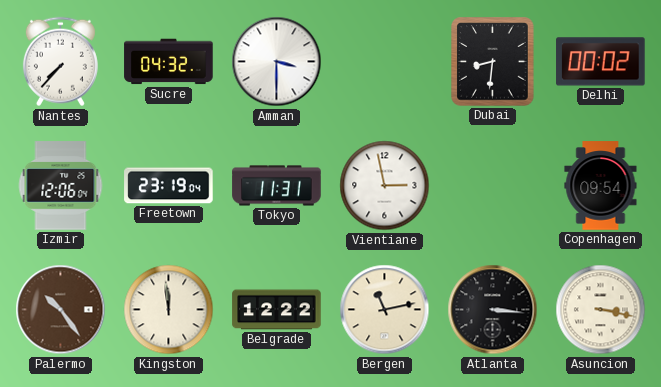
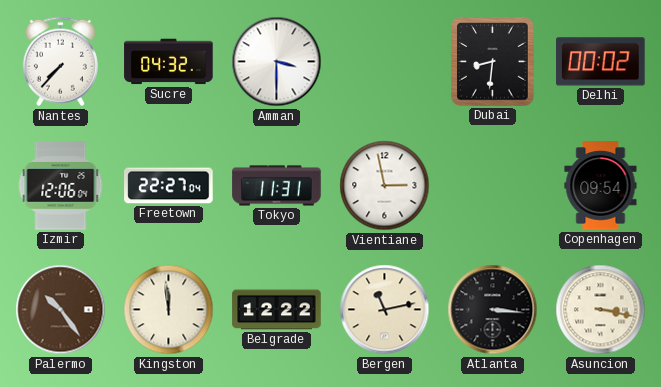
Freetown: 23:19 -> 22:27 (169, 186)
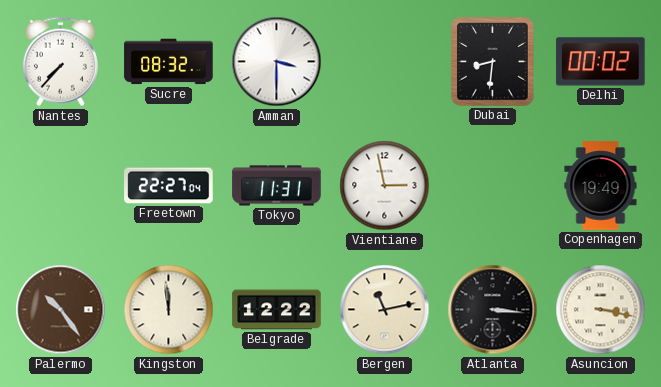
Sucre: 04:32 -> 08:32 (169, 62)
Izmir: 12:06 -> none (61, 186)
Copenhagen: 09:54 -> 19:49 (601, 186)
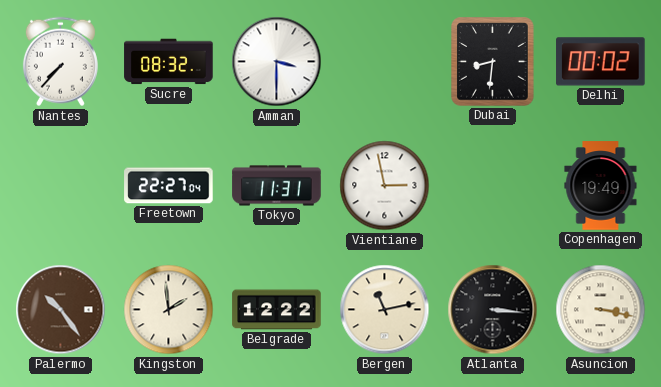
Kingston: 11:59 -> 1:59 (169, 310)
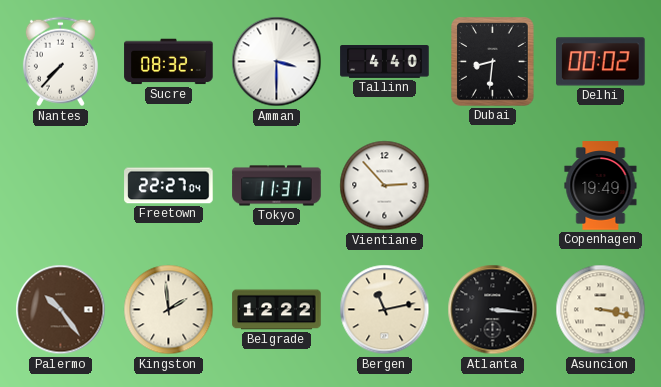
Tallinn: none -> 4:40 (385, 62)
Vientiane: 2:58 -> 2:53 (385, 186)
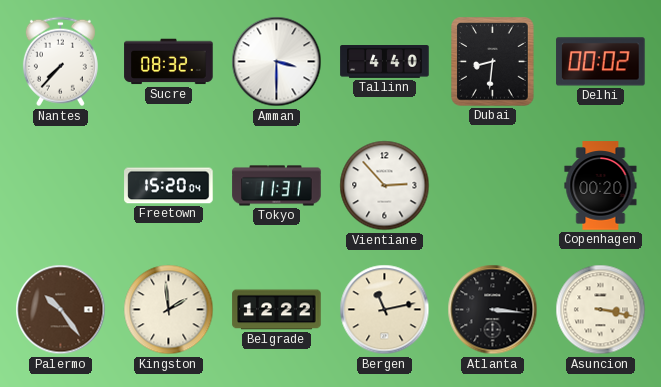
Freetown: 22:27 -> 15:20 (169, 186)
Copenhagen: 19:49 -> 00:20 (601, 186)
